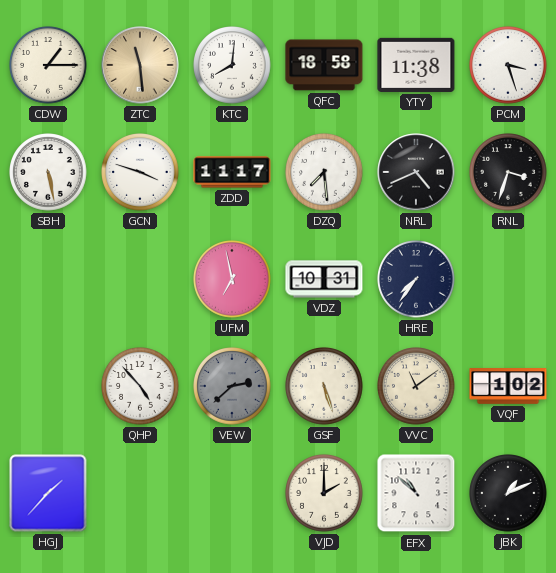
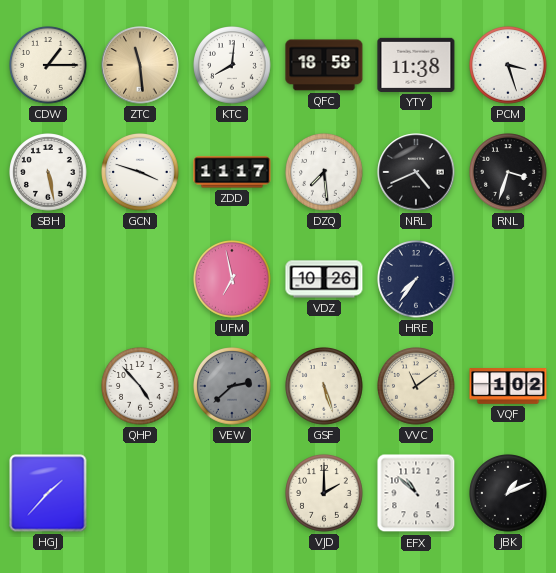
VDZ: 10:31 -> 10:26 (324, 279)
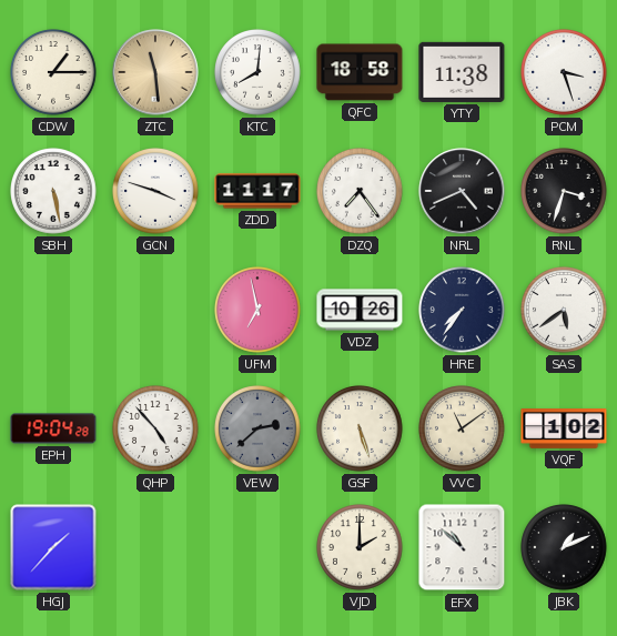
DZQ: 7:29 -> 7:24 (360, 191)
SAS: none -> 5:39 (564, 310)
EPH: none -> 19:04 (53, 428)
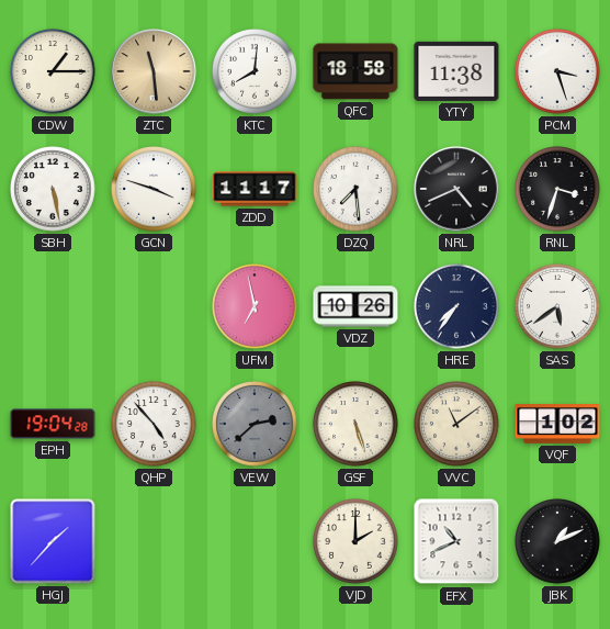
DZQ: 7:24 -> 7:29 (355, 189)
EFX: 10:52 -> 10:41 (456, 541)
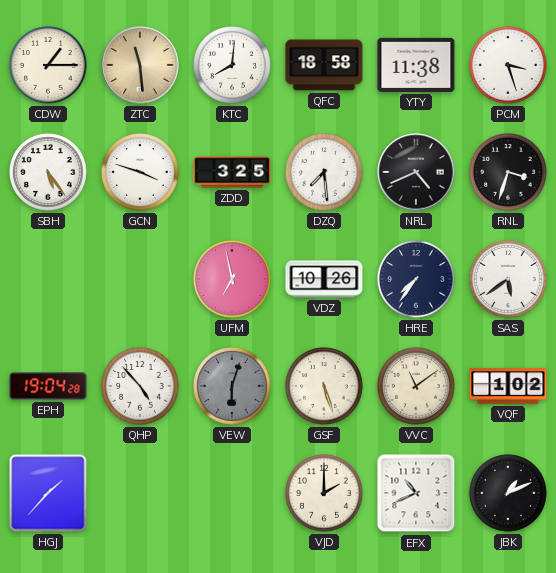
SBH: 5:28 -> 5:24 (48, 172)
ZDD: 11:17 -> 3:25 (232, 172)
VEW: 2:38 -> 6:03 (232, 386)
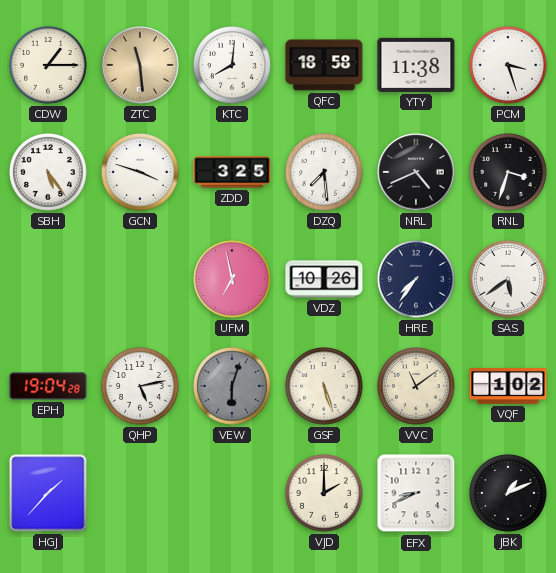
QHP: 4:53 -> 5:13 (140, 386)
EFX: 10:41 -> 8:41 (416, 493)
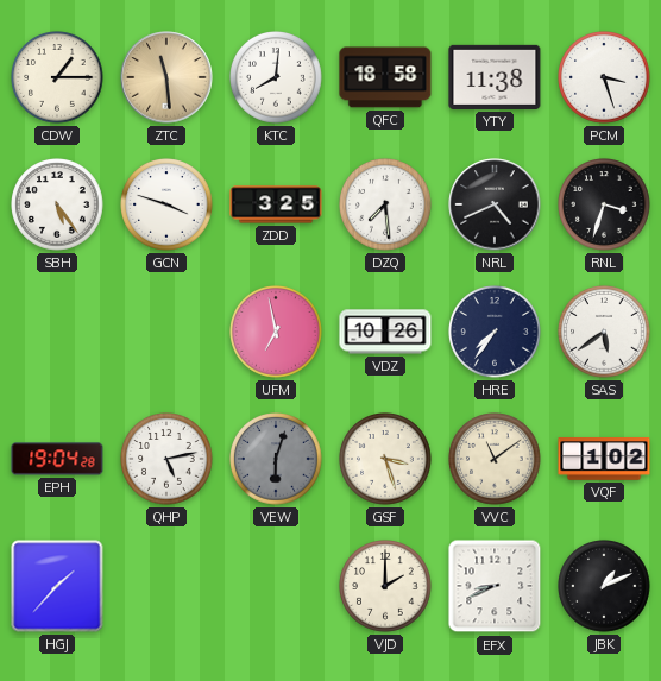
GSF: 5:27 -> 3:27 (385, 459)
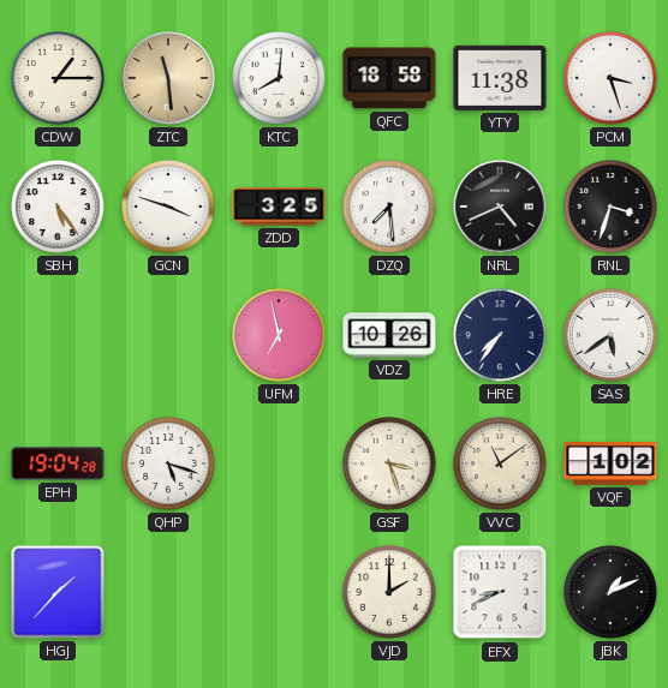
QHP: 5:13 -> 5:18 (168, 463)
VEW: 6:03 -> none (276, 459)
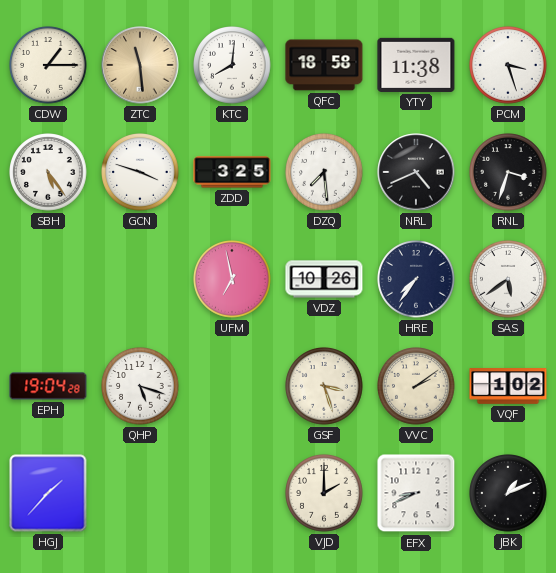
VVC: 11:09 -> 2:09 (416, 386)
